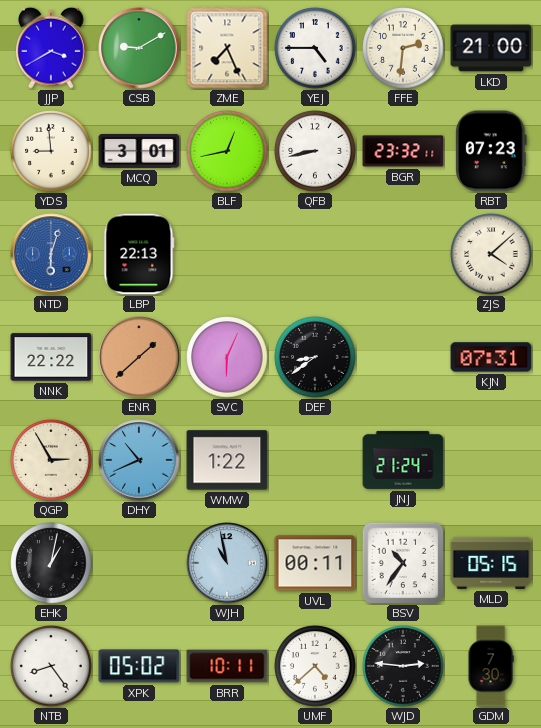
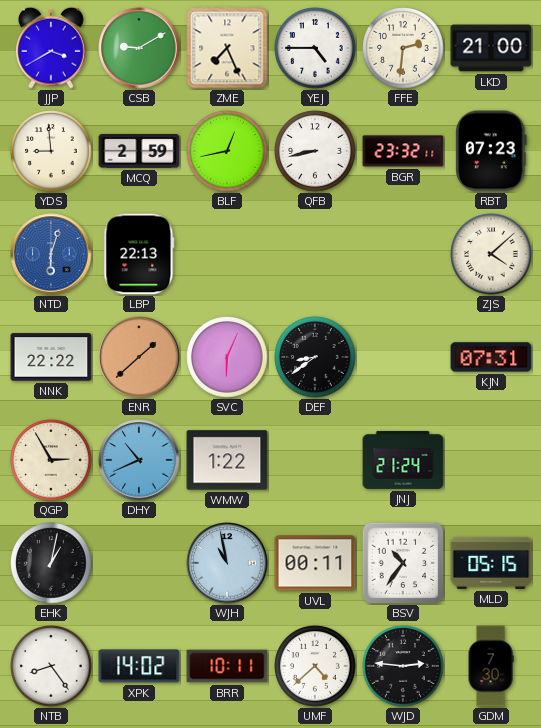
MCQ: 3:01 -> 2:59 (139, 151)
XPK: 05:02 -> 14:02 (139, 666)
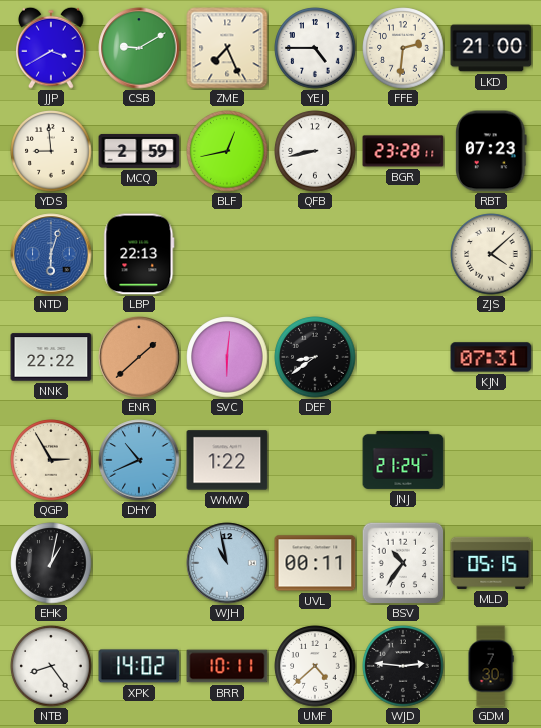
BGR: 23:32 -> 23:28 (403, 151)
SVC: 6:04 -> 6:01 (227, 357)
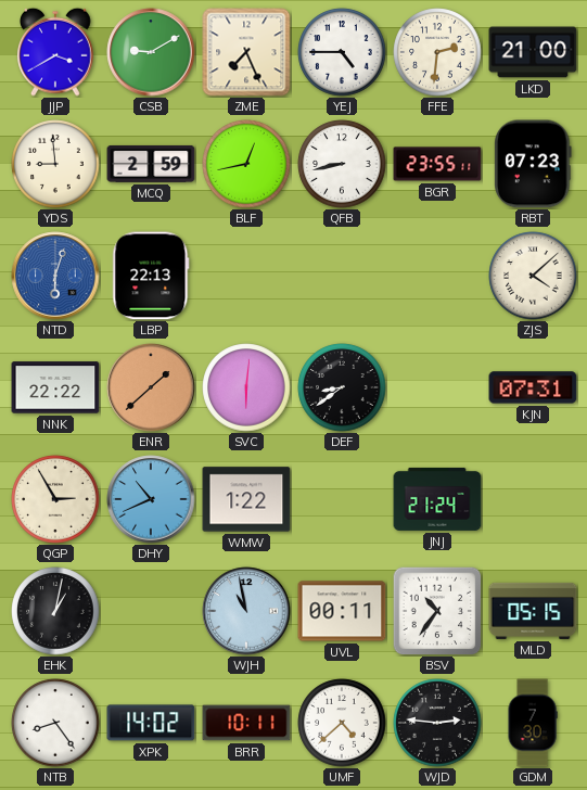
BGR: 23:28 -> 23:55 (437, 164)
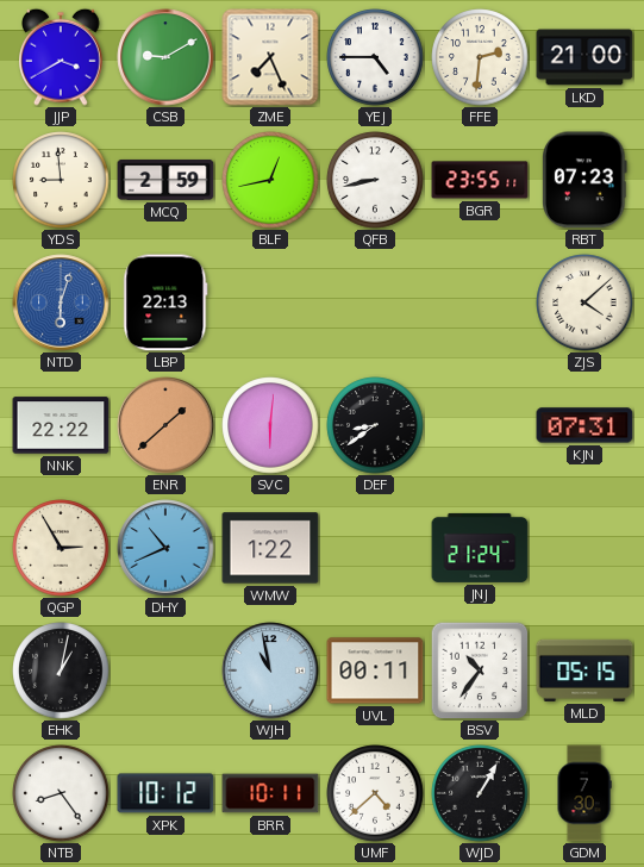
XPK: 14:02 -> 10:12 (165, 793)
WJD: 2:46 -> 1:05 (480, 793)
